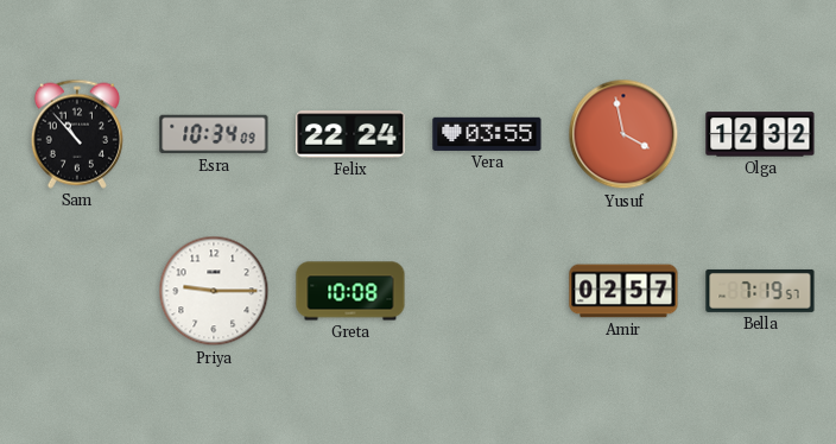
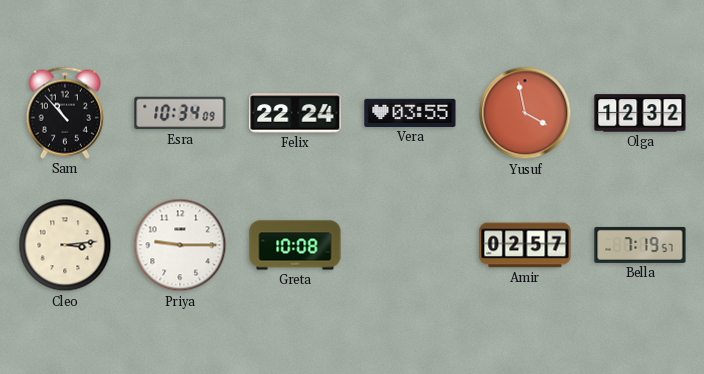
Cleo: none -> 3:14 (65, 245)
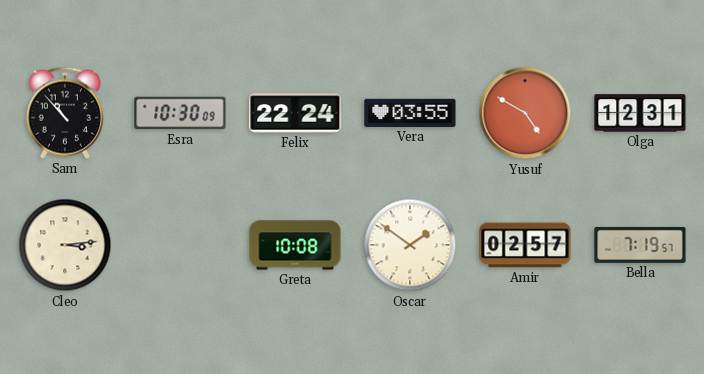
Esra: 10:34 -> 10:30 (180, 113)
Yusuf: 3:58 -> 4:50 (525, 113)
Olga: 12:32 -> 12:31 (640, 113)
Priya: 9:15 -> none (180, 245)
Oscar: none -> 1:51 (410, 245)
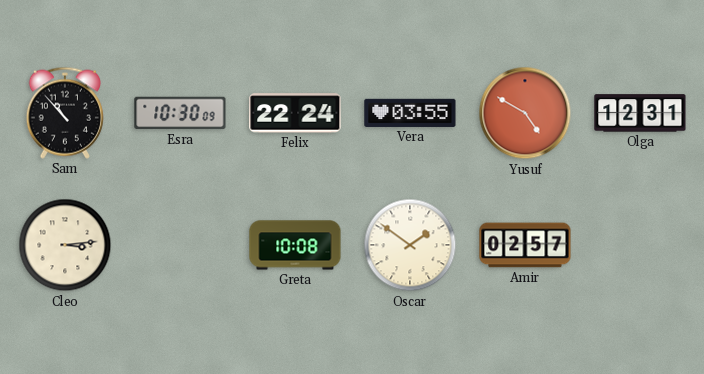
Bella: 7:19 -> none (640, 245)
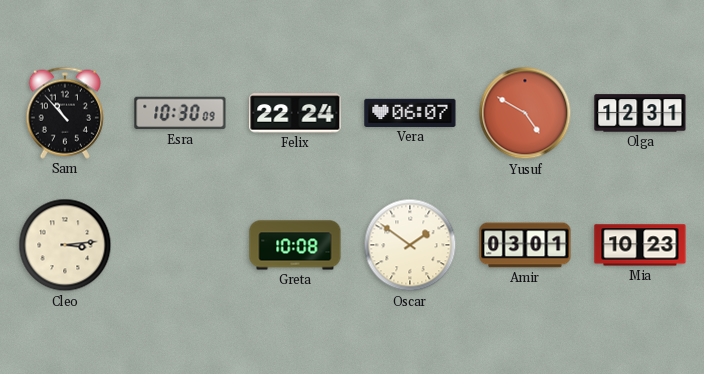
Vera: 03:55 -> 06:07 (410, 113)
Amir: 02:57 -> 03:01 (525, 245)
Mia: none -> 10:23 (640, 245)
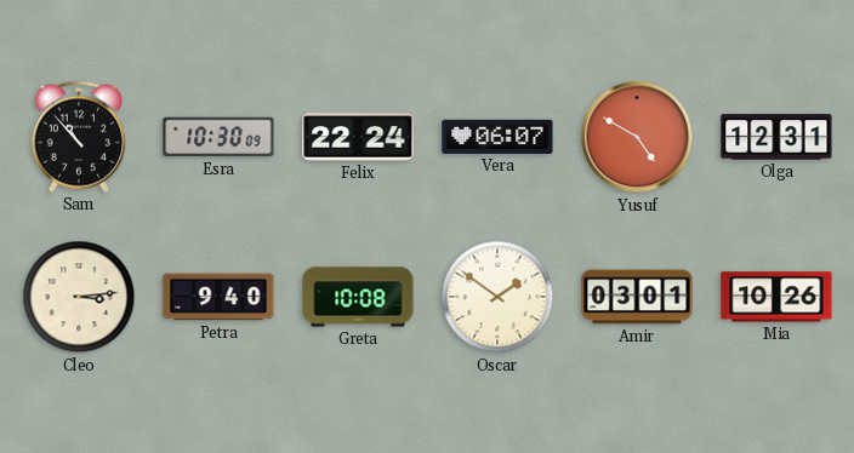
Petra: none -> 9:40 (218, 297)
Mia: 10:23 -> 10:26 (776, 297)
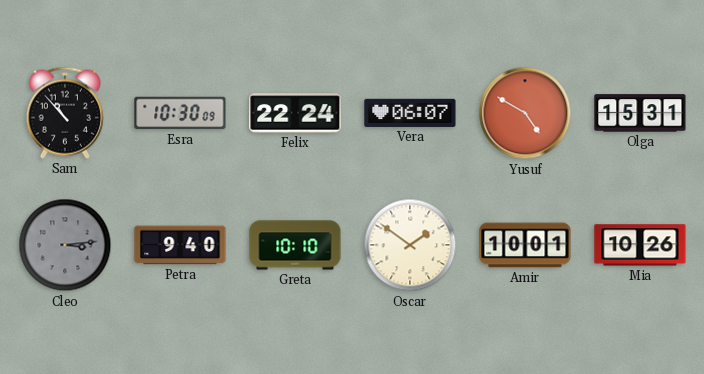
Olga: 12:31 -> 15:31 (640, 113)
Cleo dial: cream -> grey (65, 245)
Greta: 10:08 -> 10:10 (295, 245)
Amir: 03:01 -> 10:01 (525, 245)
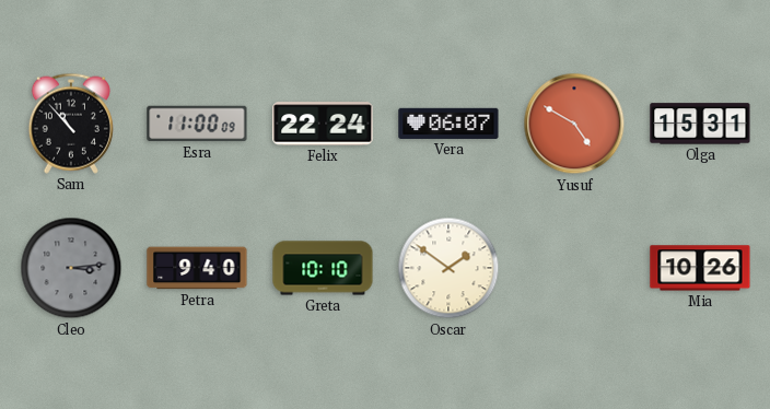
Esra: 10:30 -> 11:00 (197, 124)
Amir: 10:01 -> none (525, 245)
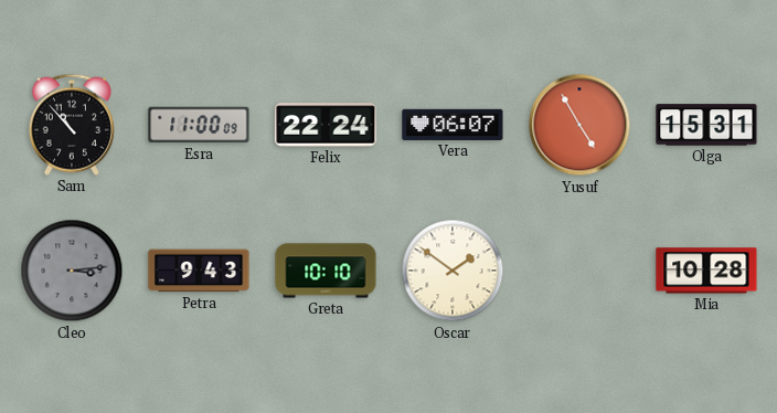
Yusuf: 4:50 -> 4:55 (579, 125)
Petra: 9:40 -> 9:43 (199, 271)
Mia: 10:26 -> 10:28 (706, 271)
